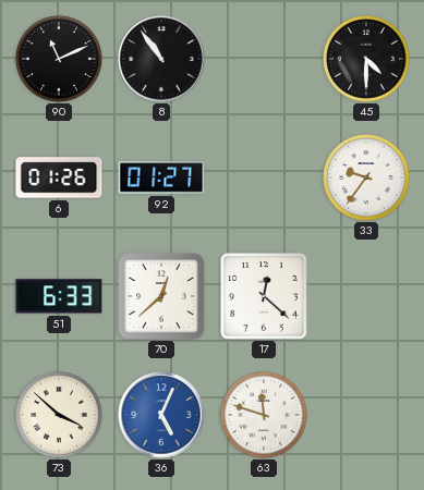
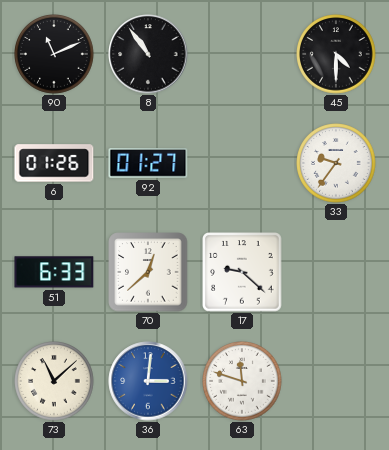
17: 12:22 -> 9:22 (243, 273)
73: 3:52 -> 11:08 (54, 381)
36: 5:04 -> 3:01 (148, 381)
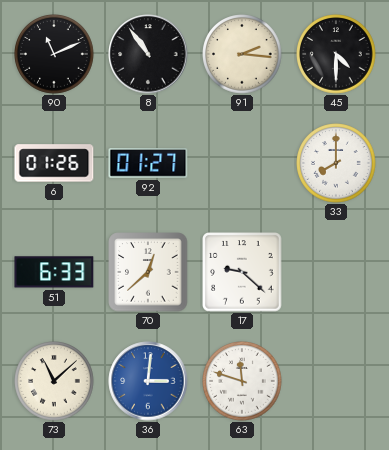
91: none -> 2:16 (242, 54)
33: 9:36 -> 8:00 (336, 163)
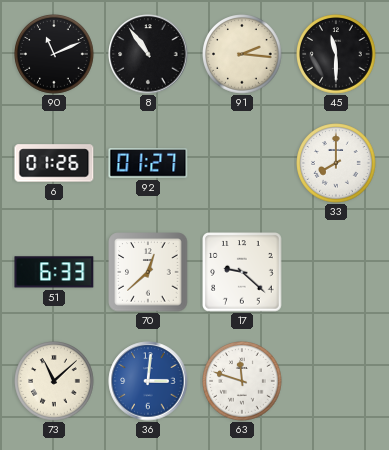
45: 4:30 -> 11:30 (336, 54)
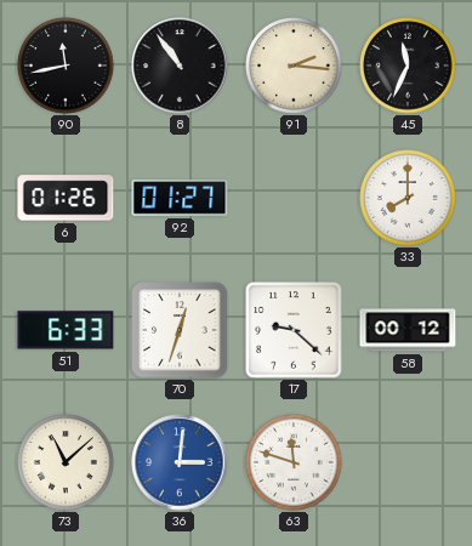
90: 11:11 -> 11:43 (66, 66)
45: 11:30 -> 11:34 (408, 66)
70: 12:38 -> 12:33 (180, 330)
58: none -> 00:12 (408, 330)
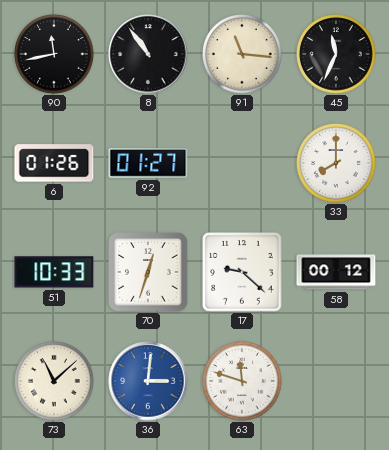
91: 2:16 -> 11:16 (242, 54)
51: 6:33 -> 10:33 (54, 272)
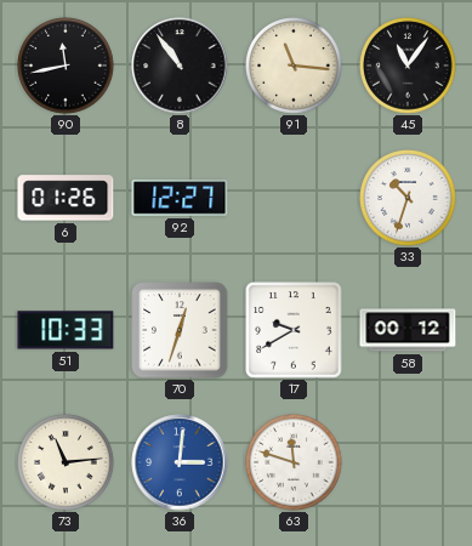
45: 11:34 -> 11:06 (408, 66)
92: 01:27 -> 12:27 (180, 199)
33: 8:00 -> 10:33 (408, 198)
17: 9:22 -> 9:40 (295, 331)
73: 11:08 -> 11:14 (66, 462)
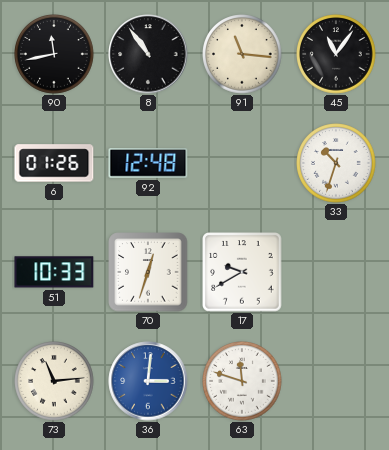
92: 12:27 -> 12:48 (148, 164)
58: 00:12 -> none (408, 330)
